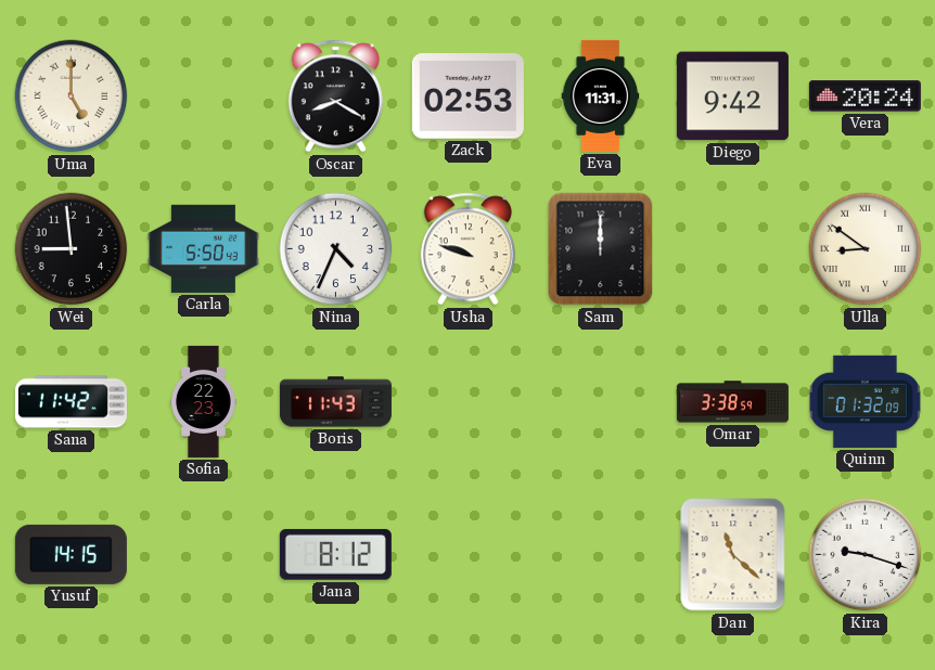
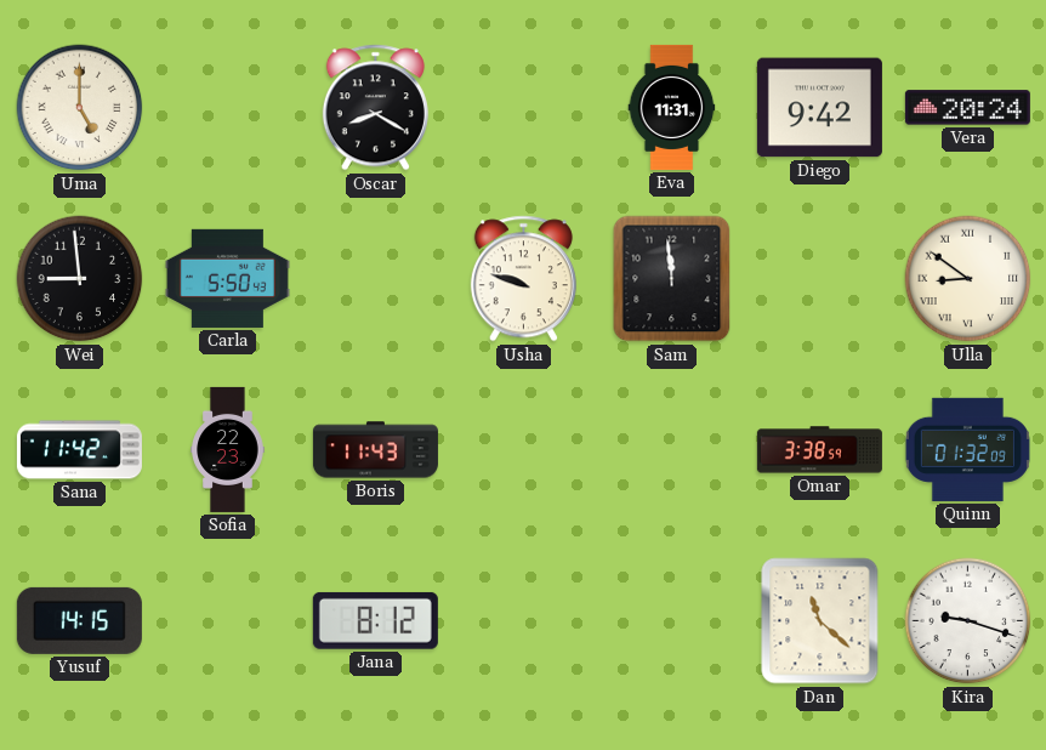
Zack: 02:53 -> none (467, 96)
Nina: 4:34 -> none (336, 249)
Sam: 12:00 -> 11:59 (672, 279)
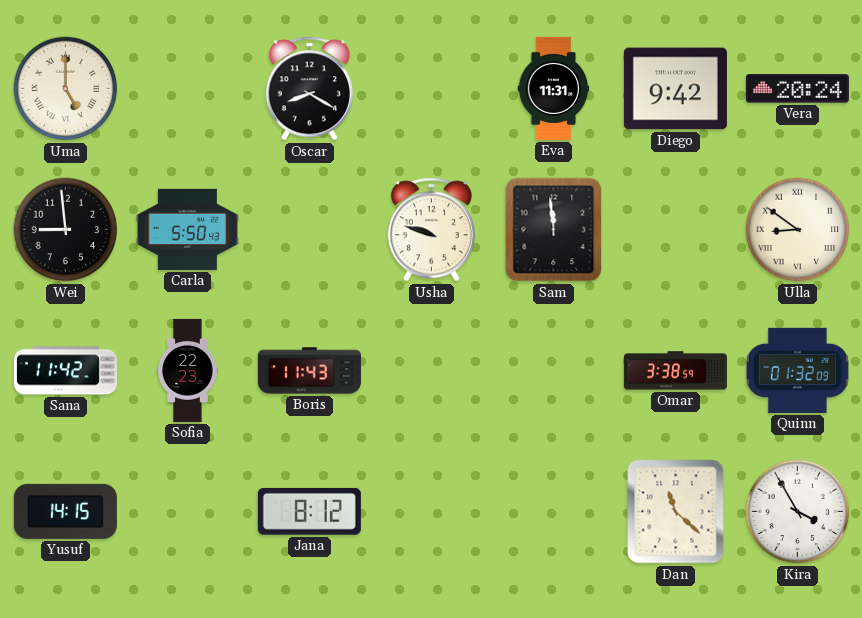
Kira: 9:18 -> 3:55 (798, 512)
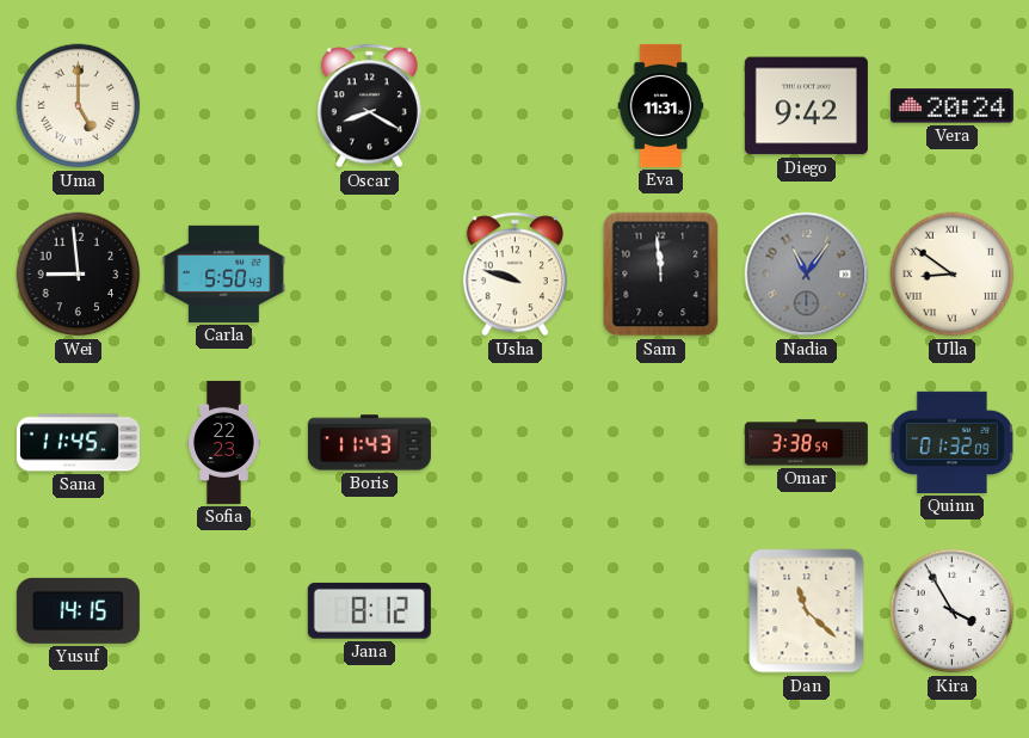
Nadia: none -> 11:06 (807, 275)
Sana: 11:42 -> 11:45 (78, 443)
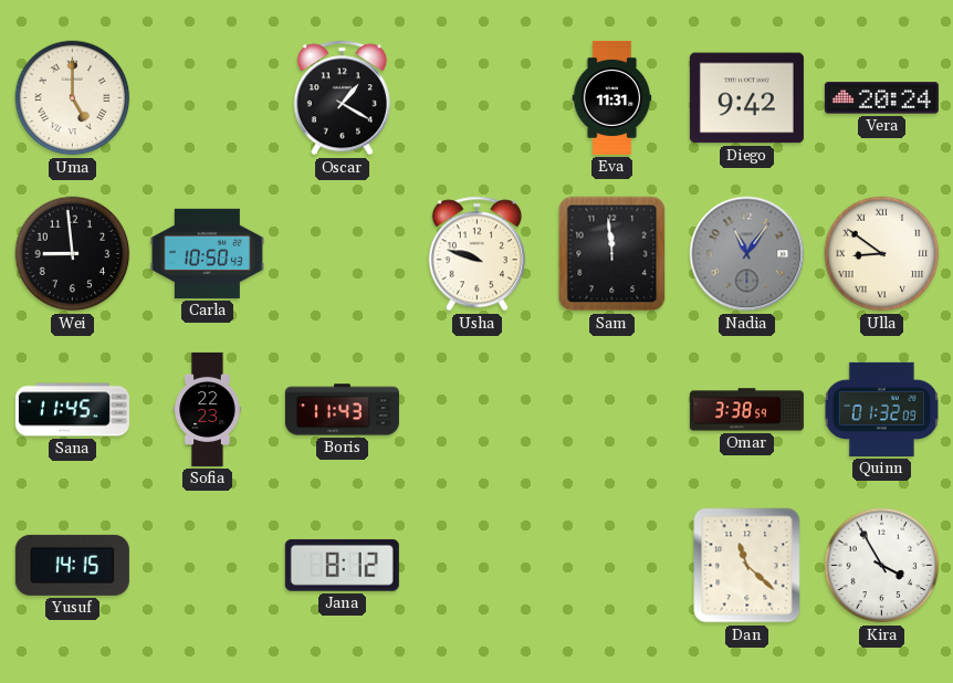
Oscar: 8:20 -> 1:20 (342, 98)
Carla: 5:50 -> 10:50 (207, 253)
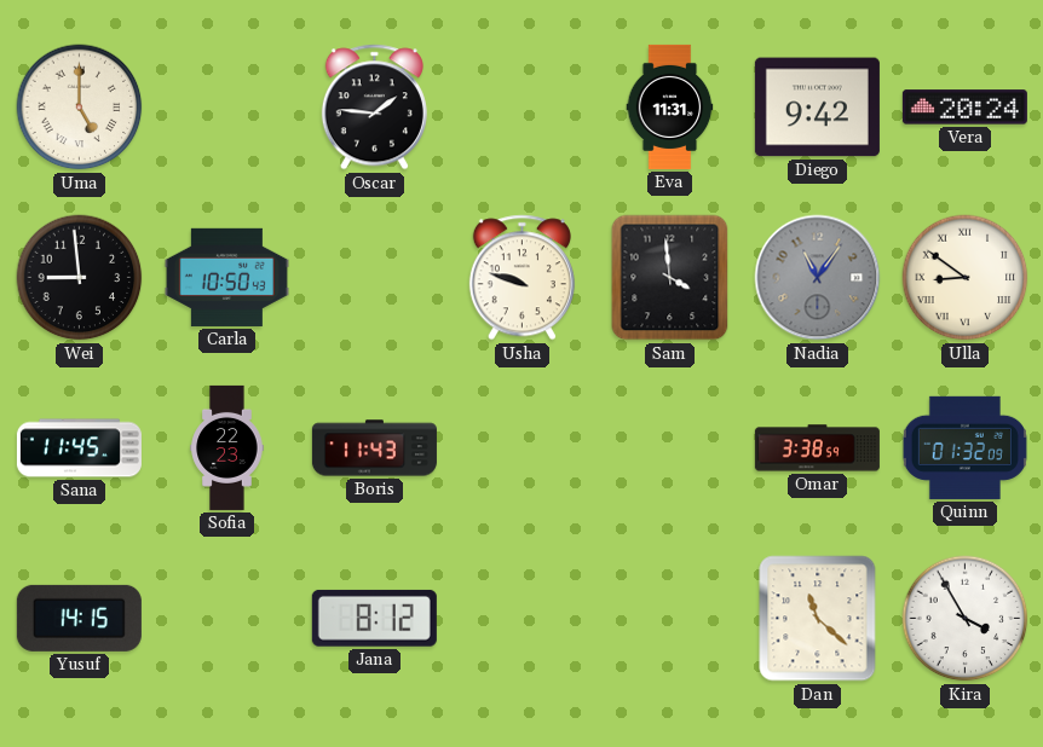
Oscar: 1:20 -> 1:46 (374, 108)
Sam: 11:59 -> 3:59 (670, 278)
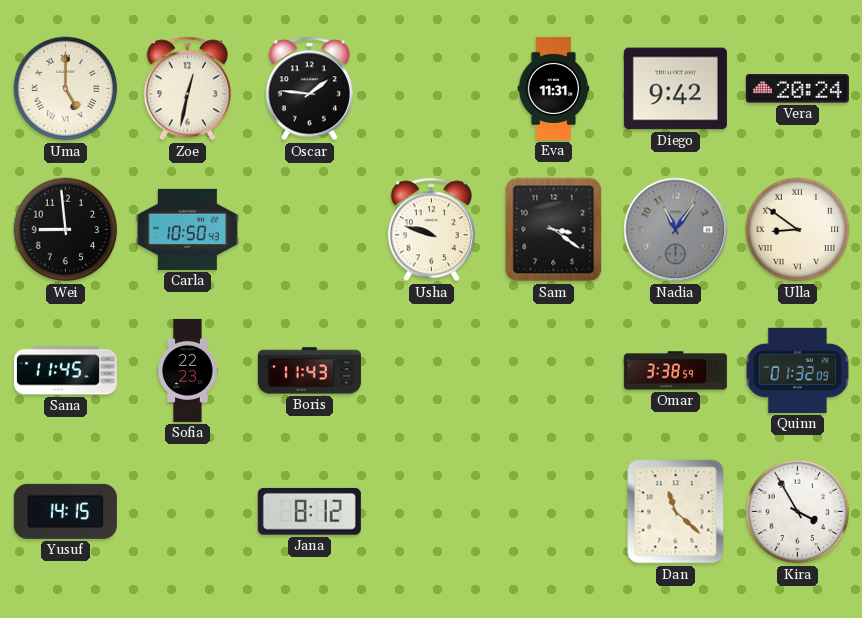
Zoe: none -> 12:32 (187, 89)
Sam: 3:59 -> 3:21 (554, 230)
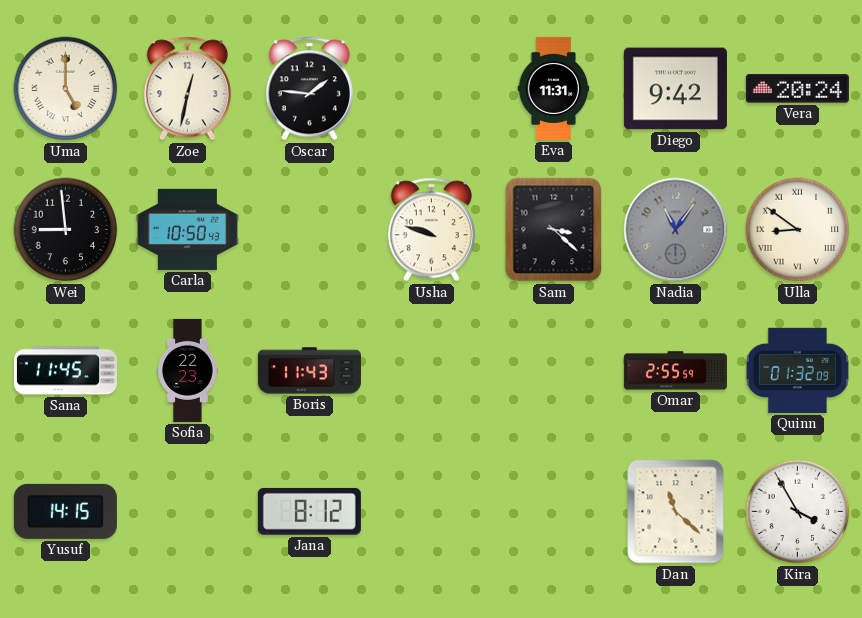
Sam: 3:21 -> 3:22 (554, 230)
Omar: 3:38 -> 2:55 (675, 371)
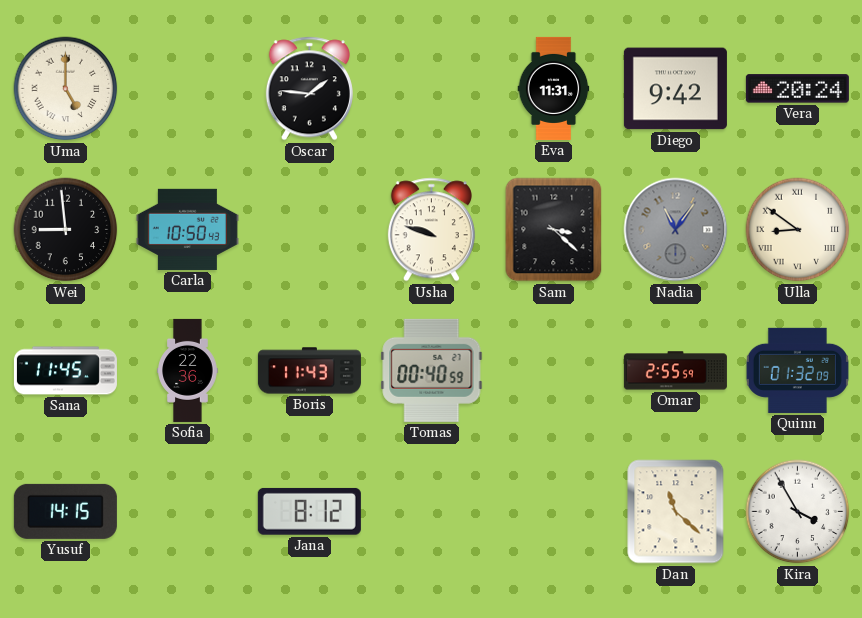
Zoe: 12:32 -> none (187, 89)
Sofia: 22:23 -> 22:36 (188, 370)
Tomas: none -> 00:40 (432, 370)
